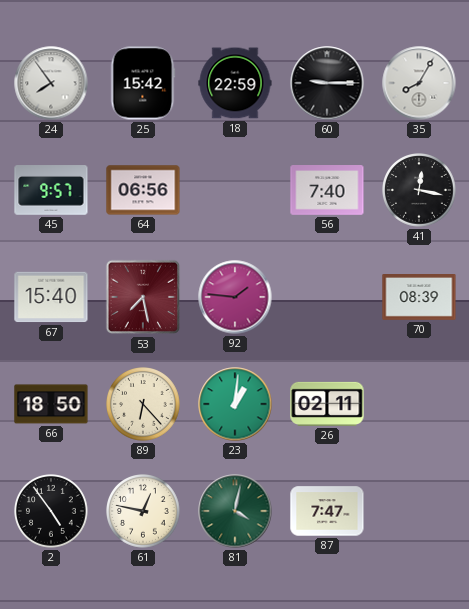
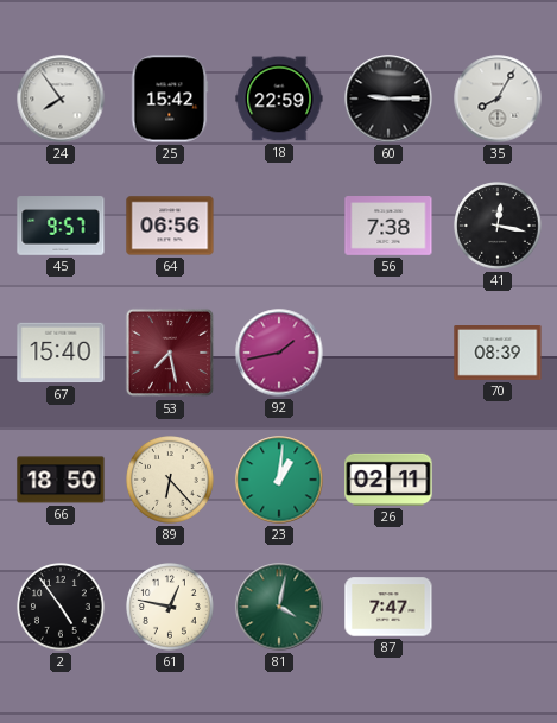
56: 7:40 -> 7:38 (388, 226)
92: 1:46 -> 1:43 (279, 353)
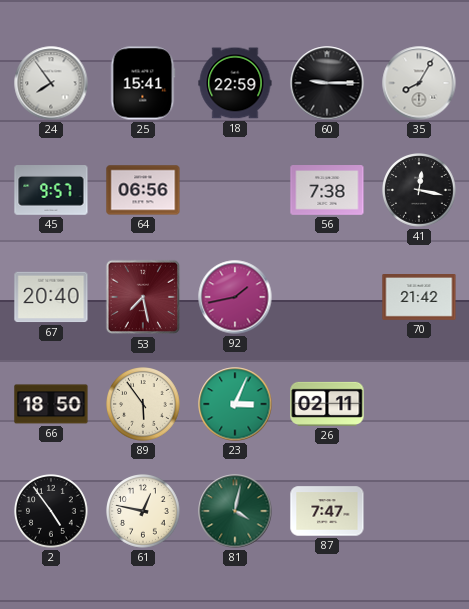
25: 15:42 -> 15:41 (143, 83)
67: 15:40 -> 20:40 (51, 297)
70: 08:39 -> 21:42 (419, 298)
89: 6:23 -> 5:54 (144, 405)
23: 1:01 -> 3:04 (235, 404)
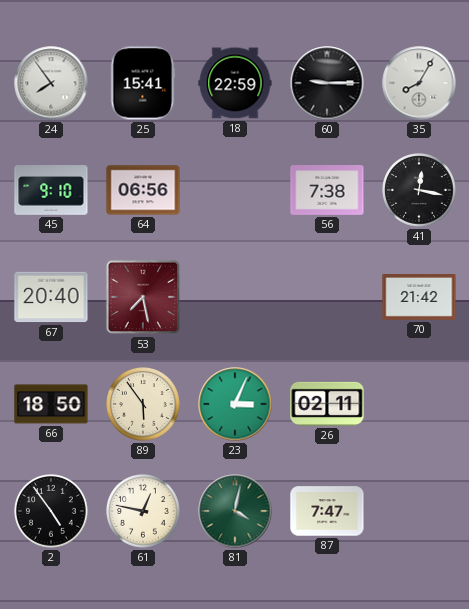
45: 9:57 -> 9:10 (51, 190)
92: 1:43 -> none (235, 297)
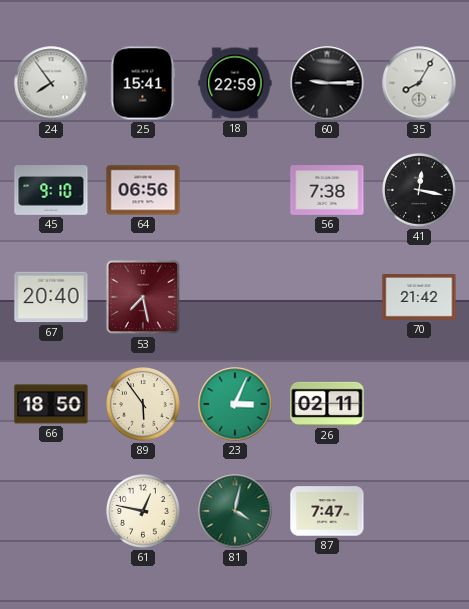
2: 4:54 -> none (52, 512)
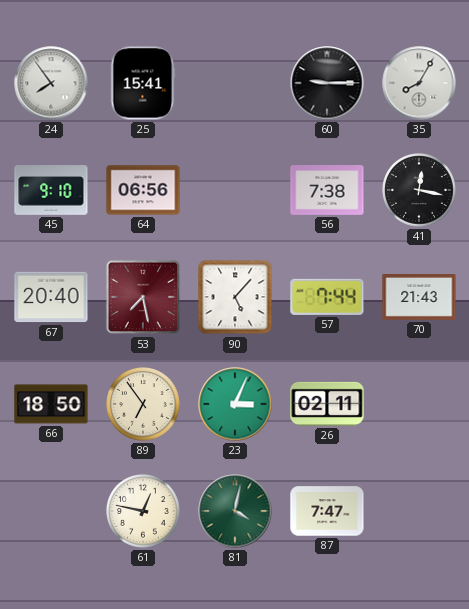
18: 22:59 -> none (235, 83)
90: none -> 5:07 (235, 297)
57: none -> 7:44 (327, 297)
70: 21:42 -> 21:43 (419, 298)
89: 5:54 -> 6:54 (144, 405)
